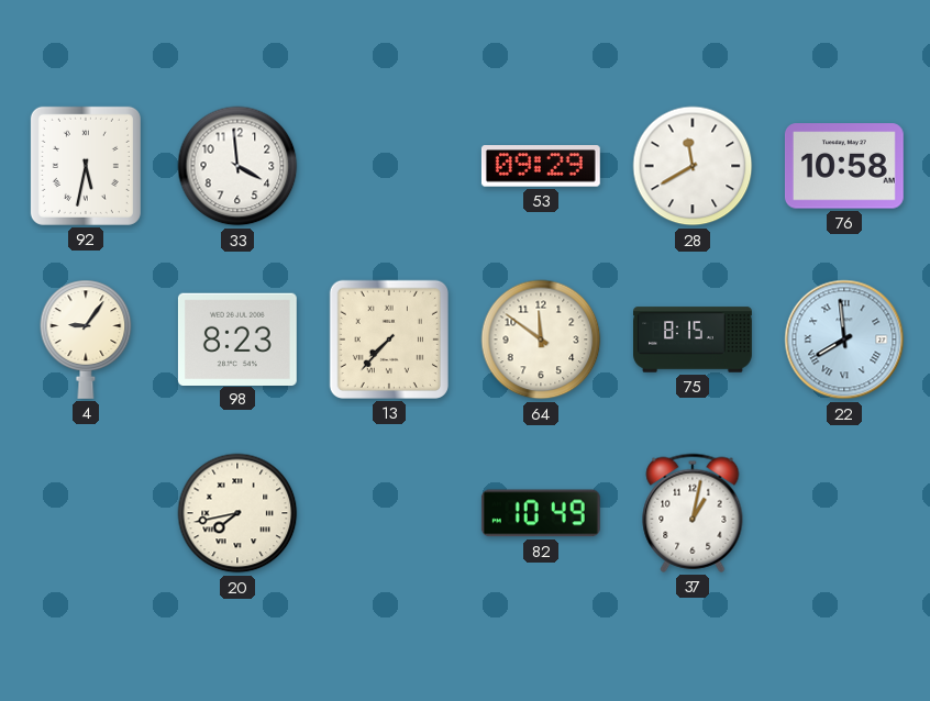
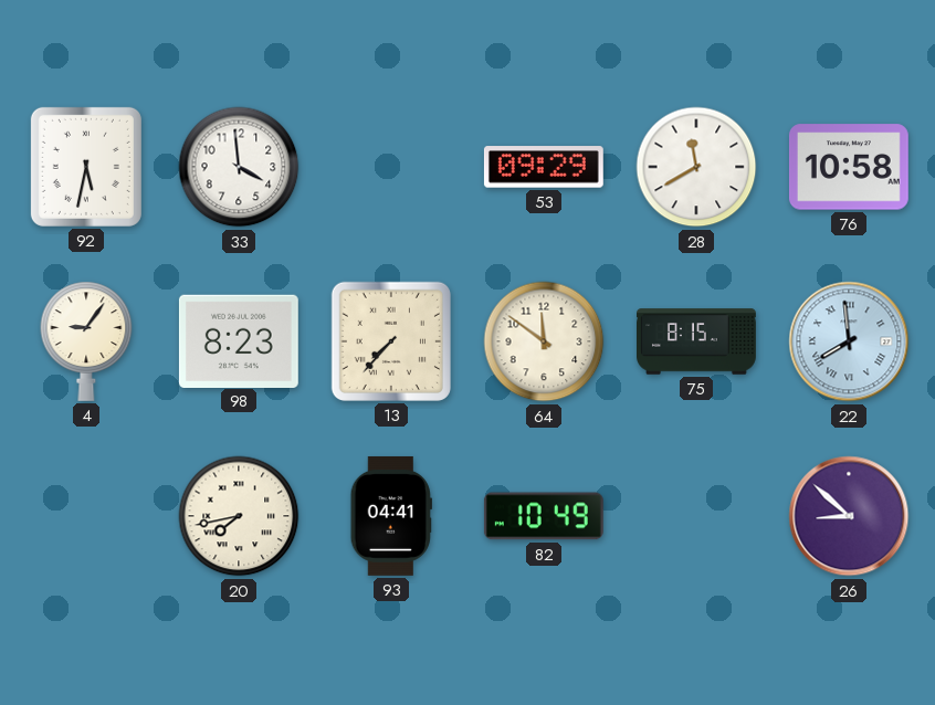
93: none -> 04:41 (391, 516)
37: 1:02 -> none (693, 513)
26: none -> 8:52 (849, 516)
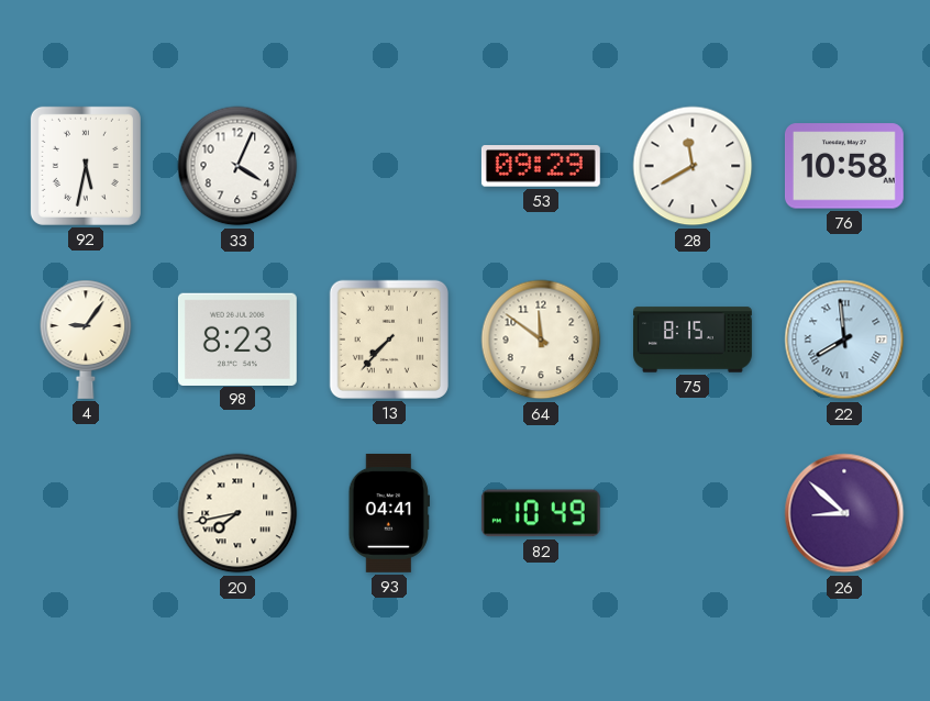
33: 3:59 -> 4:04 (237, 166)
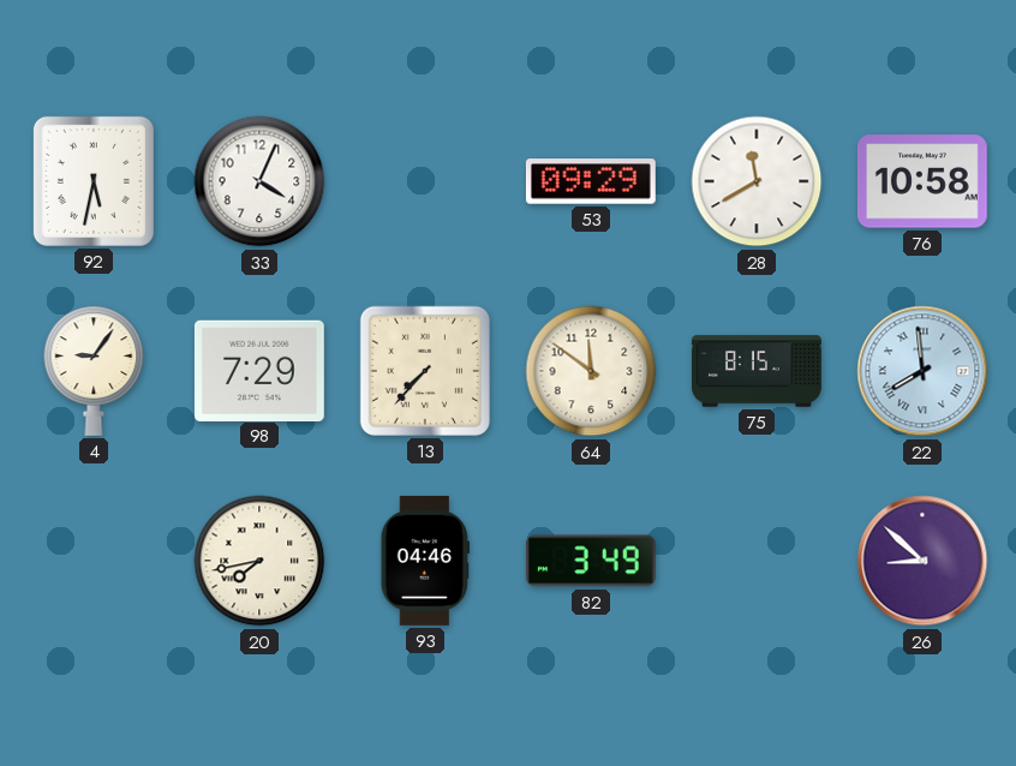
98: 8:23 -> 7:29 (259, 370)
93: 04:41 -> 04:46 (425, 561)
82: 10:49 -> 3:49 (591, 561)
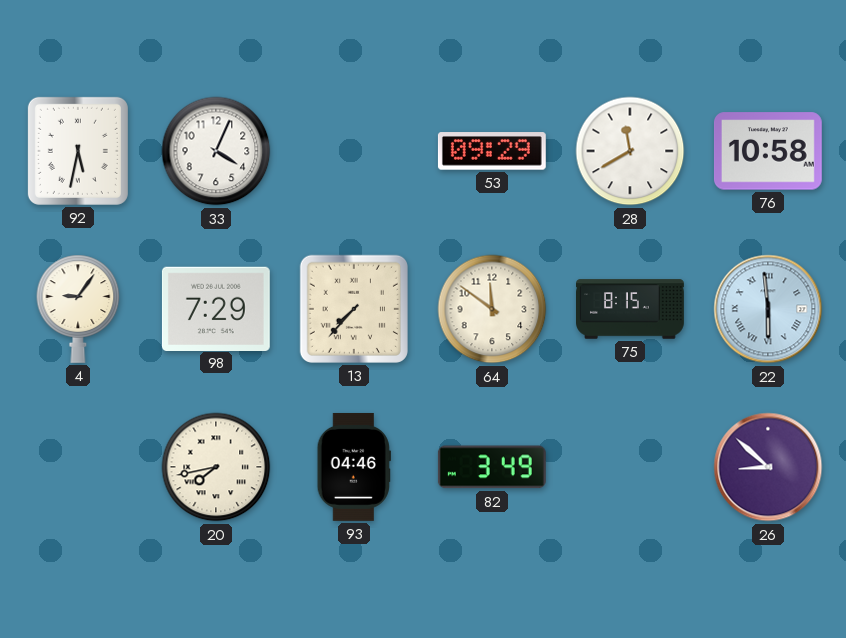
22: 7:59 -> 5:59 (768, 309)
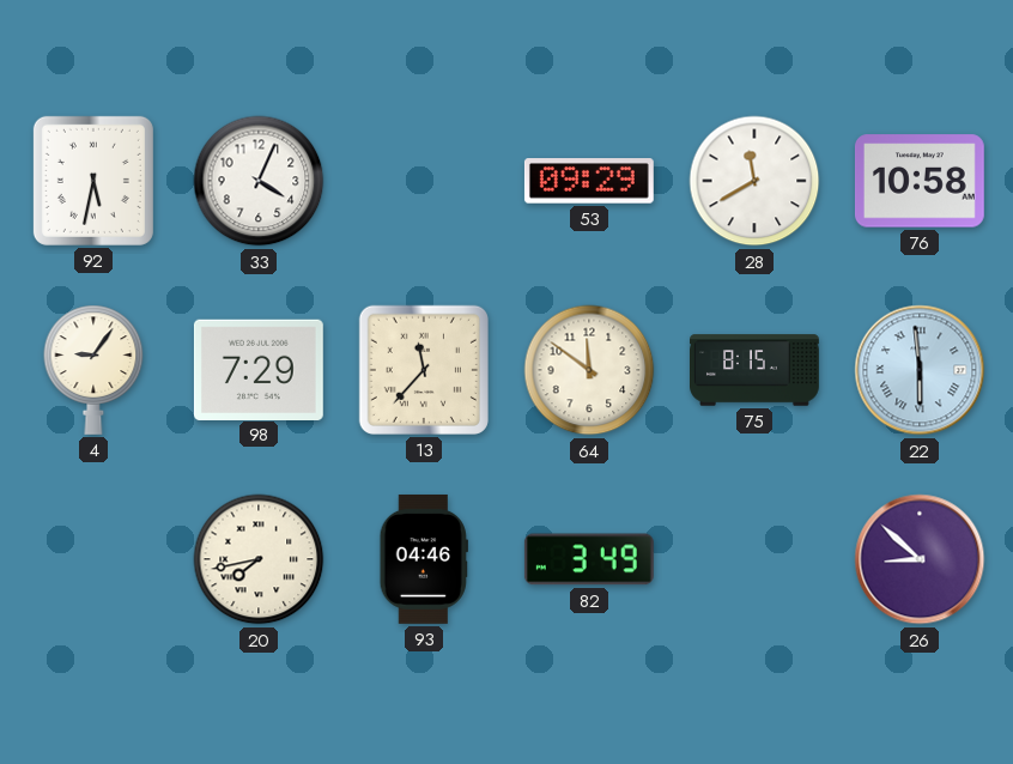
13: 7:37 -> 11:37 (424, 370)
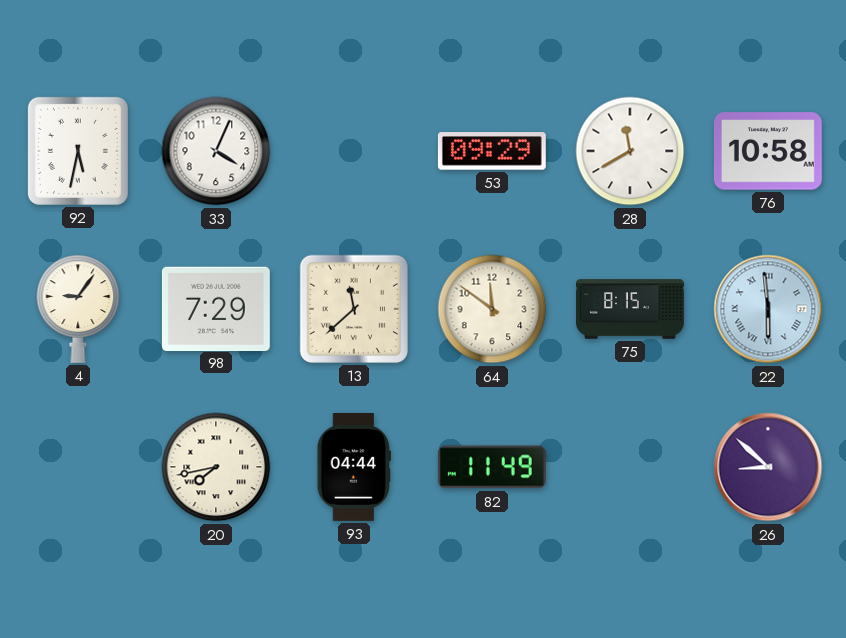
13: 11:37 -> 11:38 (354, 309)
93: 04:46 -> 04:44 (354, 467)
82: 3:49 -> 11:49 (492, 467)
